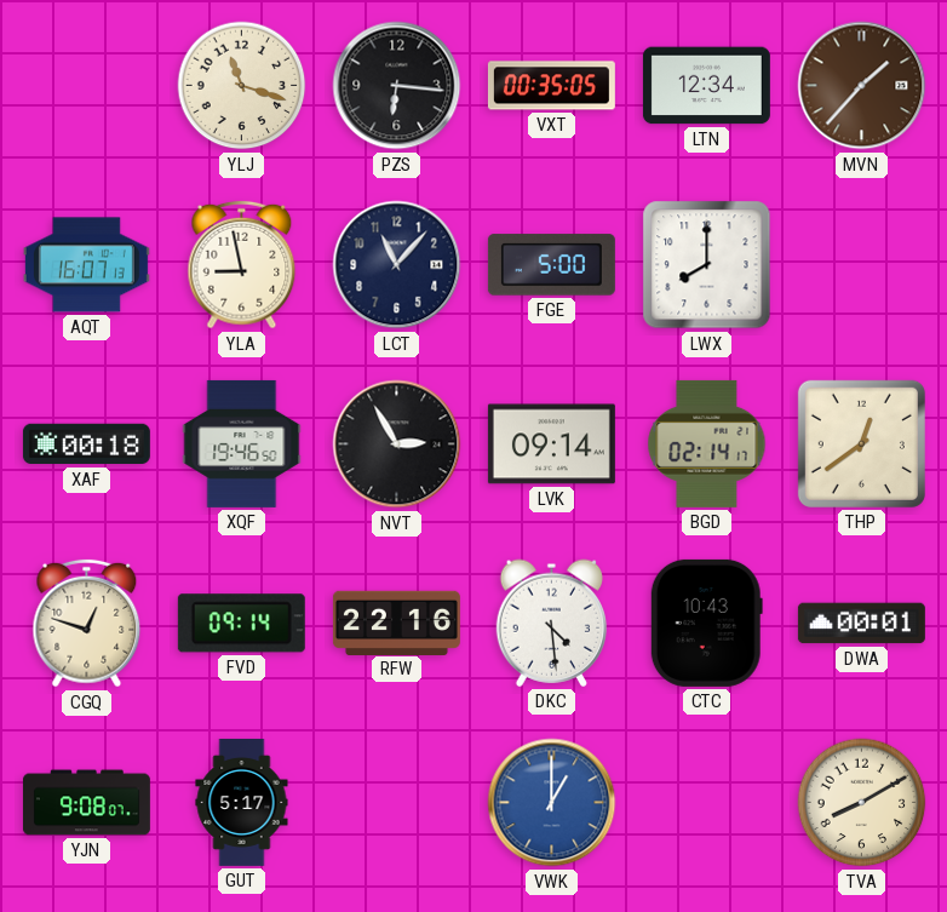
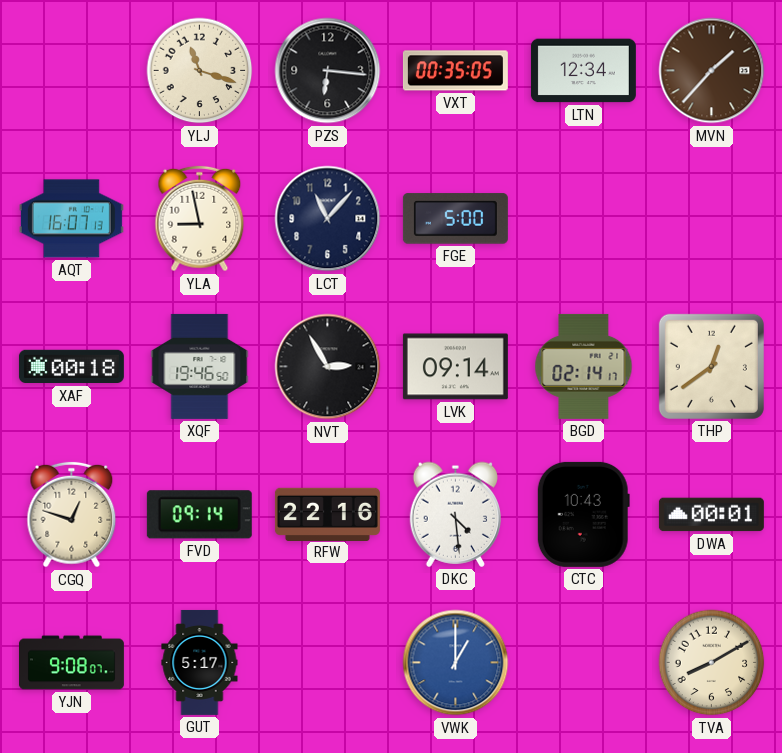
LWX: 8:00 -> none (707, 265)
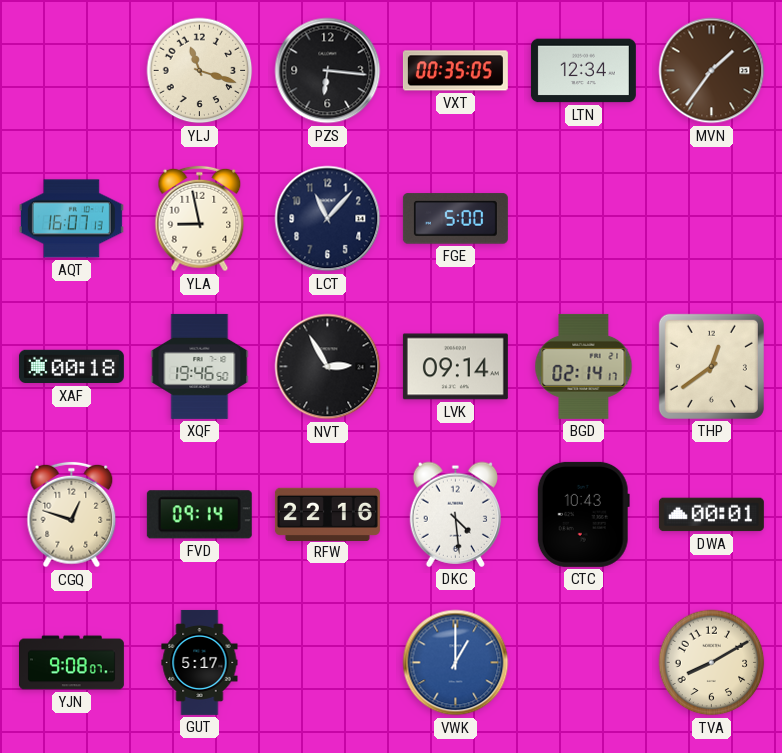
MVN: 1:37 -> 1:36 (712, 71)
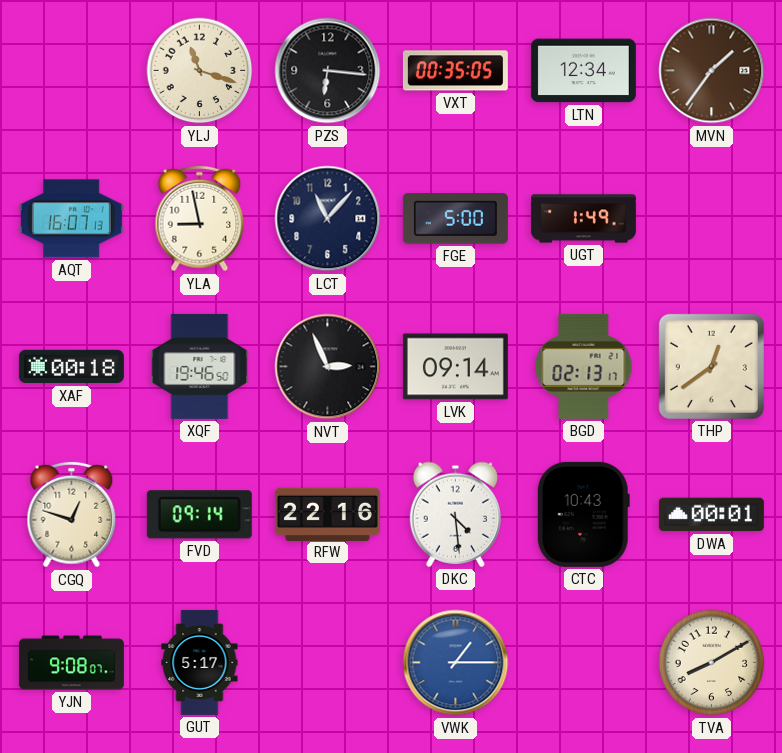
UGT: none -> 1:49 (583, 219)
NVT: 2:55 -> 2:56 (328, 367)
BGD: 02:14 -> 02:13 (584, 366)
VWK: 1:00 -> 1:15 (456, 663)
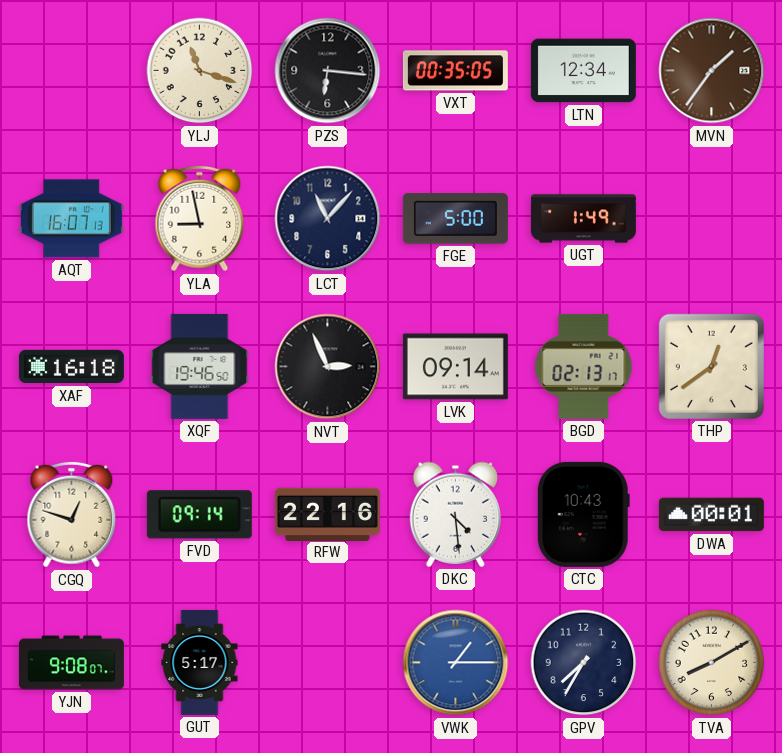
XAF: 00:18 -> 16:18 (71, 367)
GPV: none -> 7:35 (584, 663)
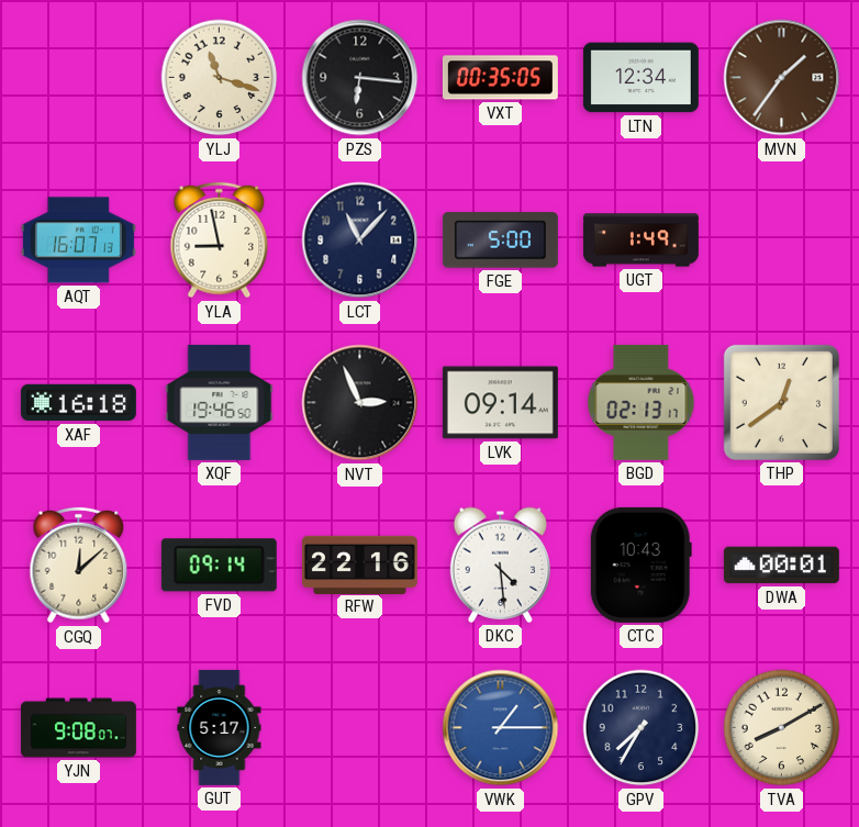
CGQ: 12:48 -> 12:08 (79, 566)
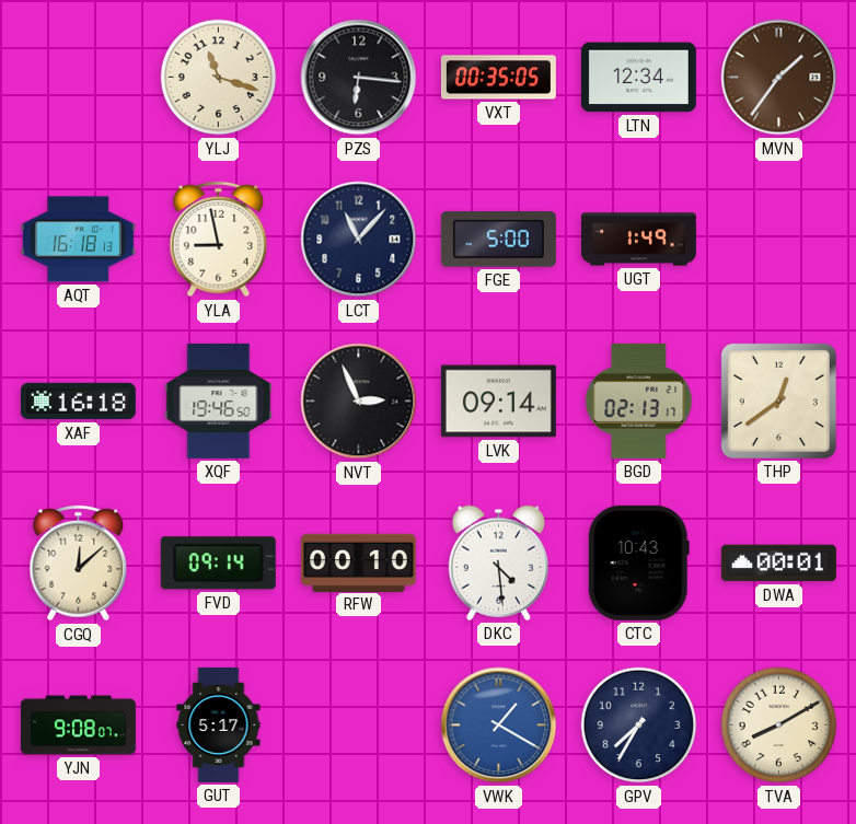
AQT: 16:07 -> 16:18 (78, 240)
RFW: 22:16 -> 00:10 (358, 562)
VWK: 1:15 -> 1:20 (499, 726)
